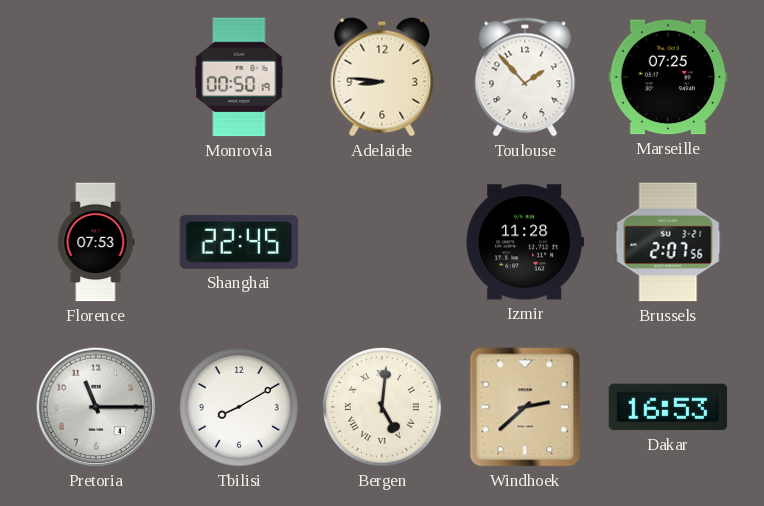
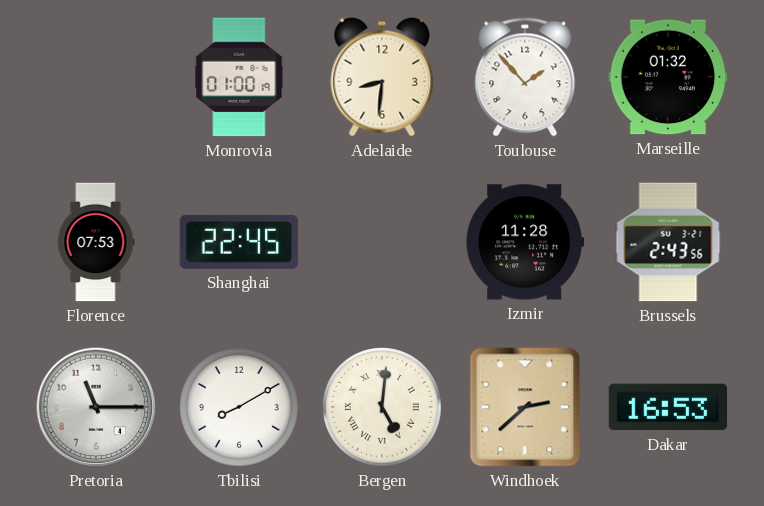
Monrovia: 00:50 -> 01:00 (239, 77)
Adelaide: 8:46 -> 8:31 (382, 77)
Marseille: 07:25 -> 01:32 (668, 77)
Brussels: 2:07 -> 2:43 (668, 242)
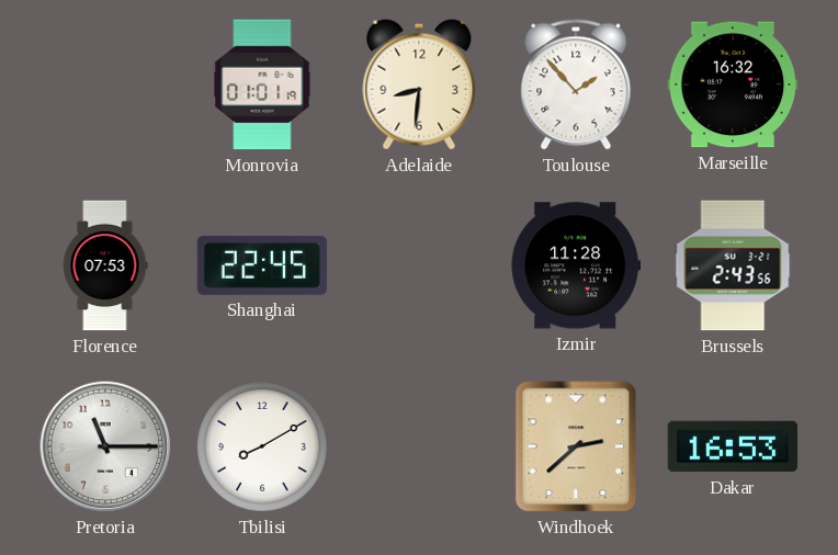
Monrovia: 01:00 -> 01:01 (262, 84)
Marseille: 01:32 -> 16:32 (733, 84)
Bergen: 5:01 -> none (383, 408)
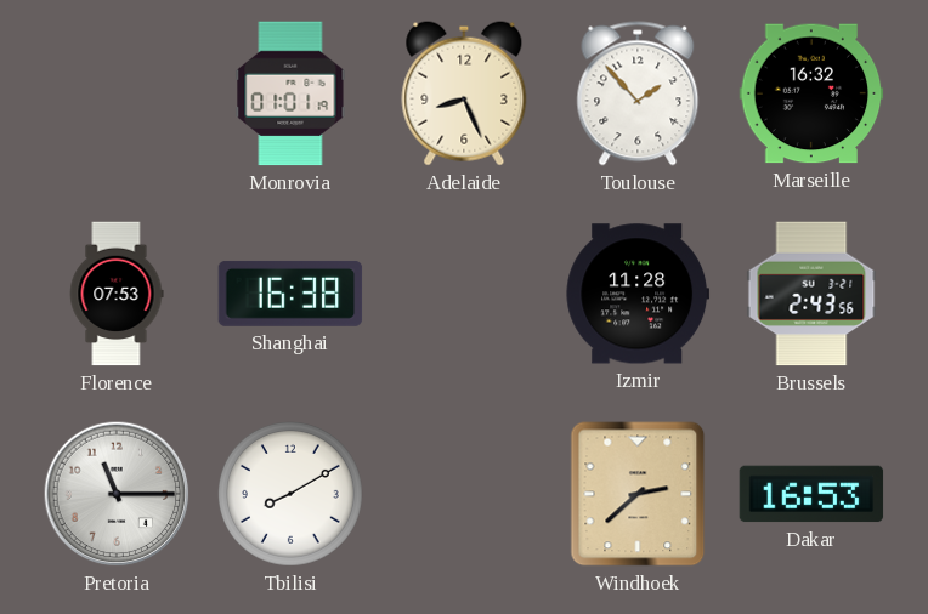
Adelaide: 8:31 -> 8:26 (464, 93)
Shanghai: 22:45 -> 16:38 (290, 294)
